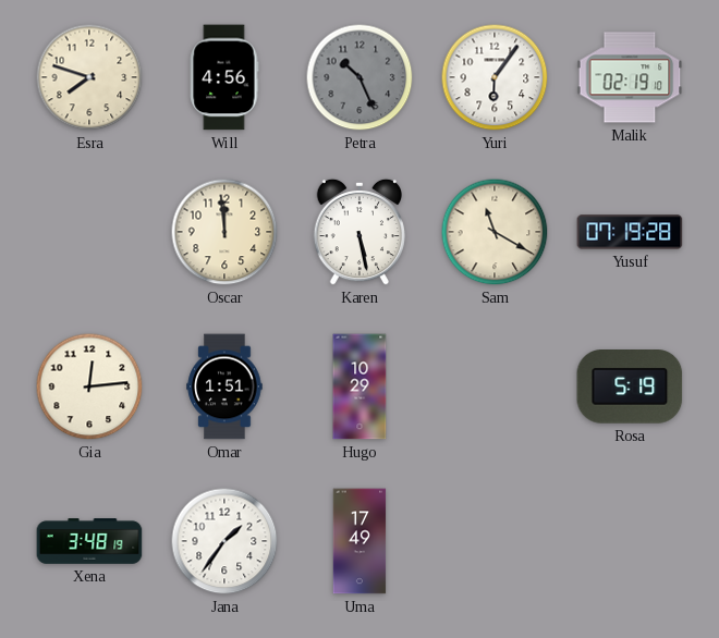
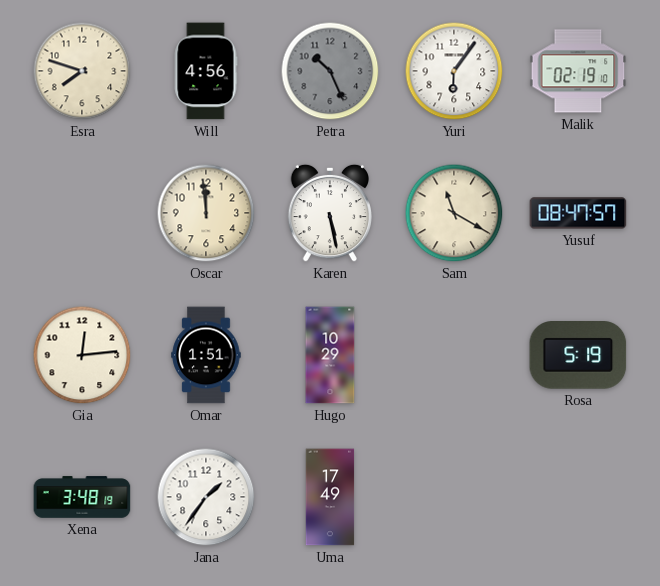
Yusuf: 07:19 -> 08:47 (578, 213)
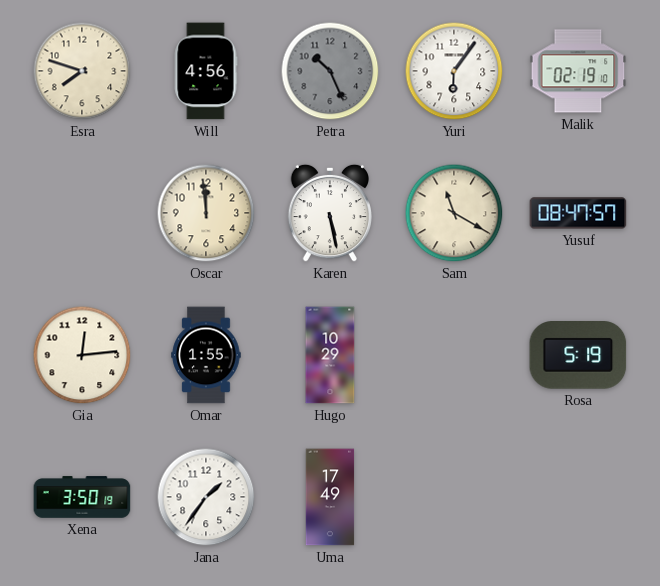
Omar: 1:51 -> 1:55 (206, 355)
Xena: 3:48 -> 3:50 (82, 497)
